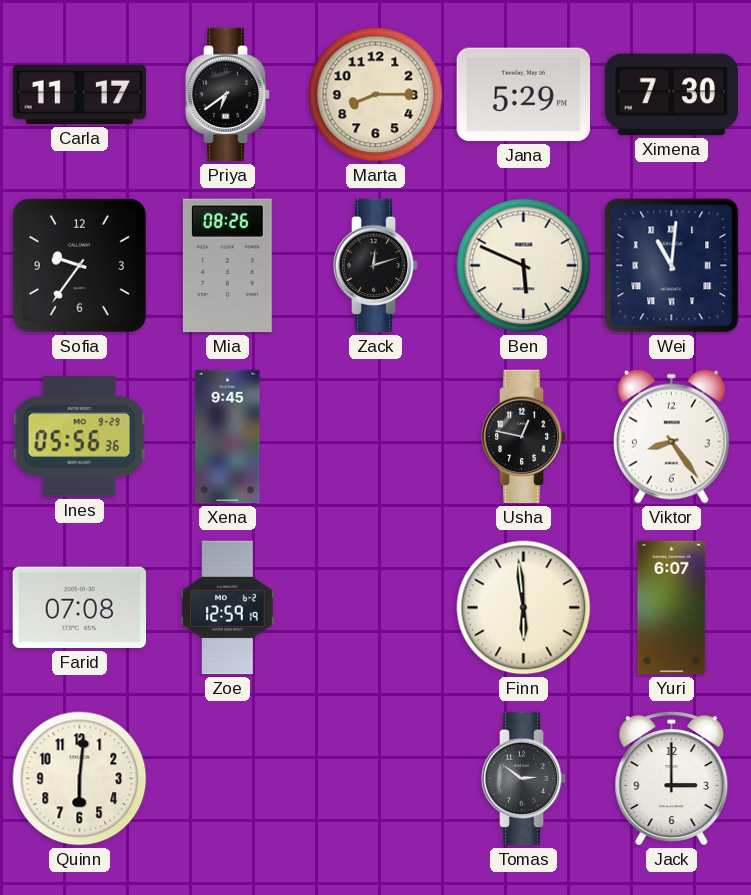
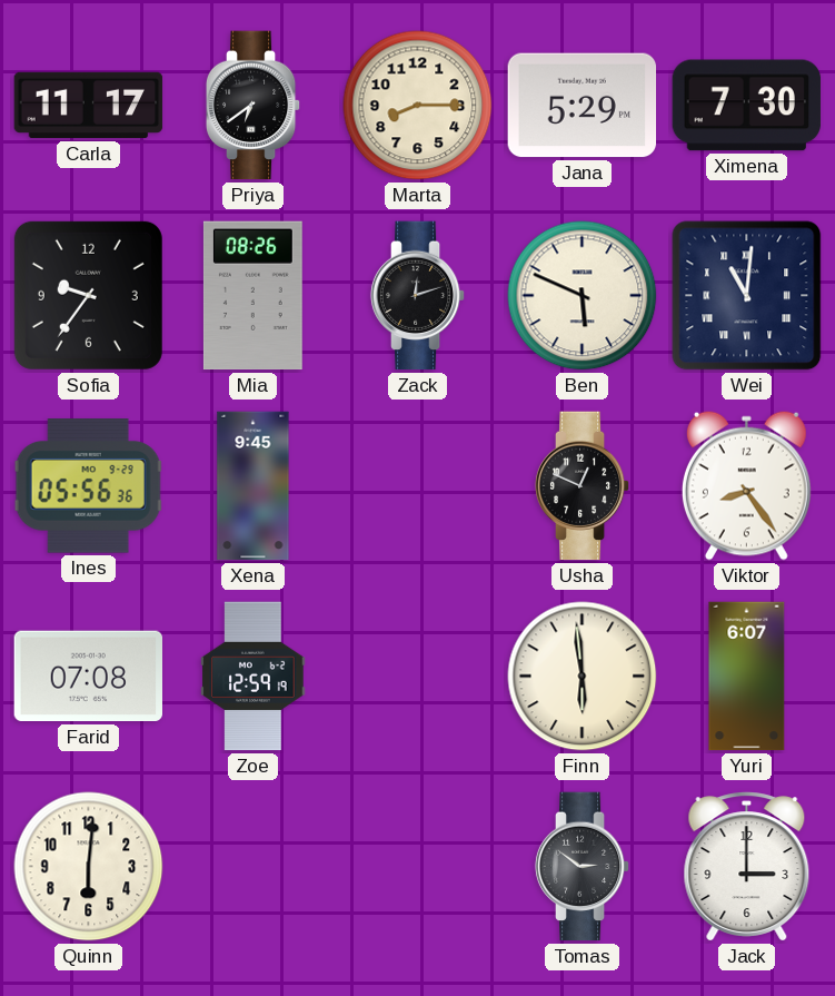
Usha: 12:47 -> 12:49 (583, 486)
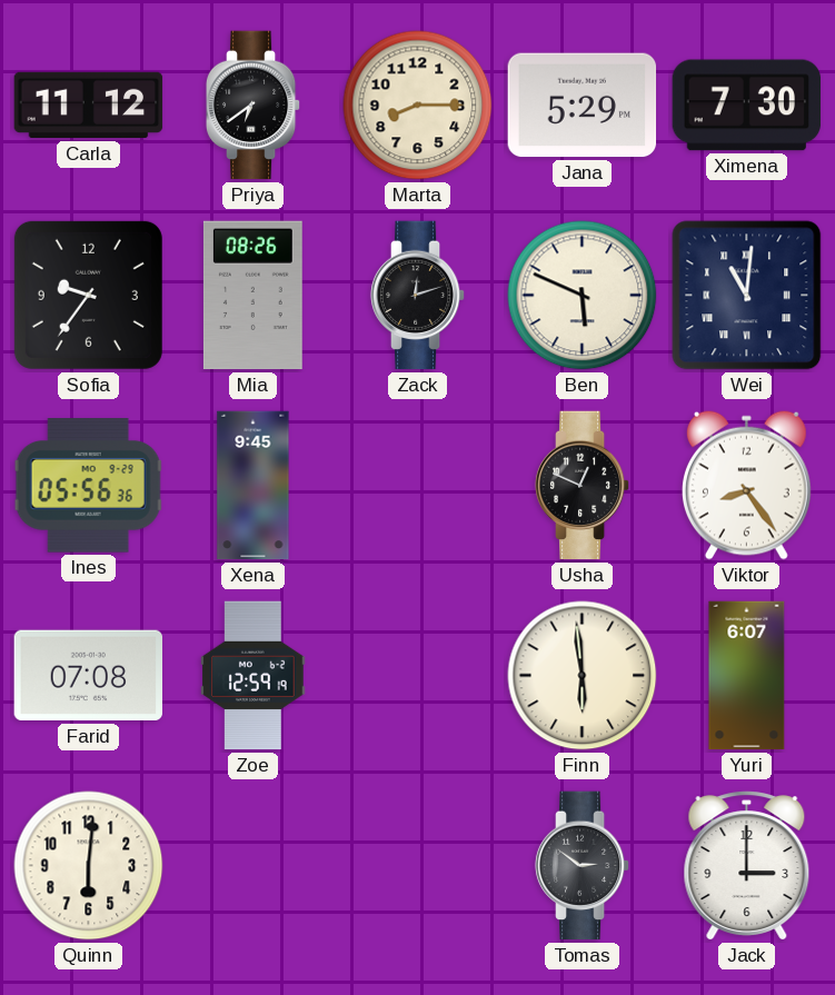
Carla: 11:17 -> 11:12 (89, 106)
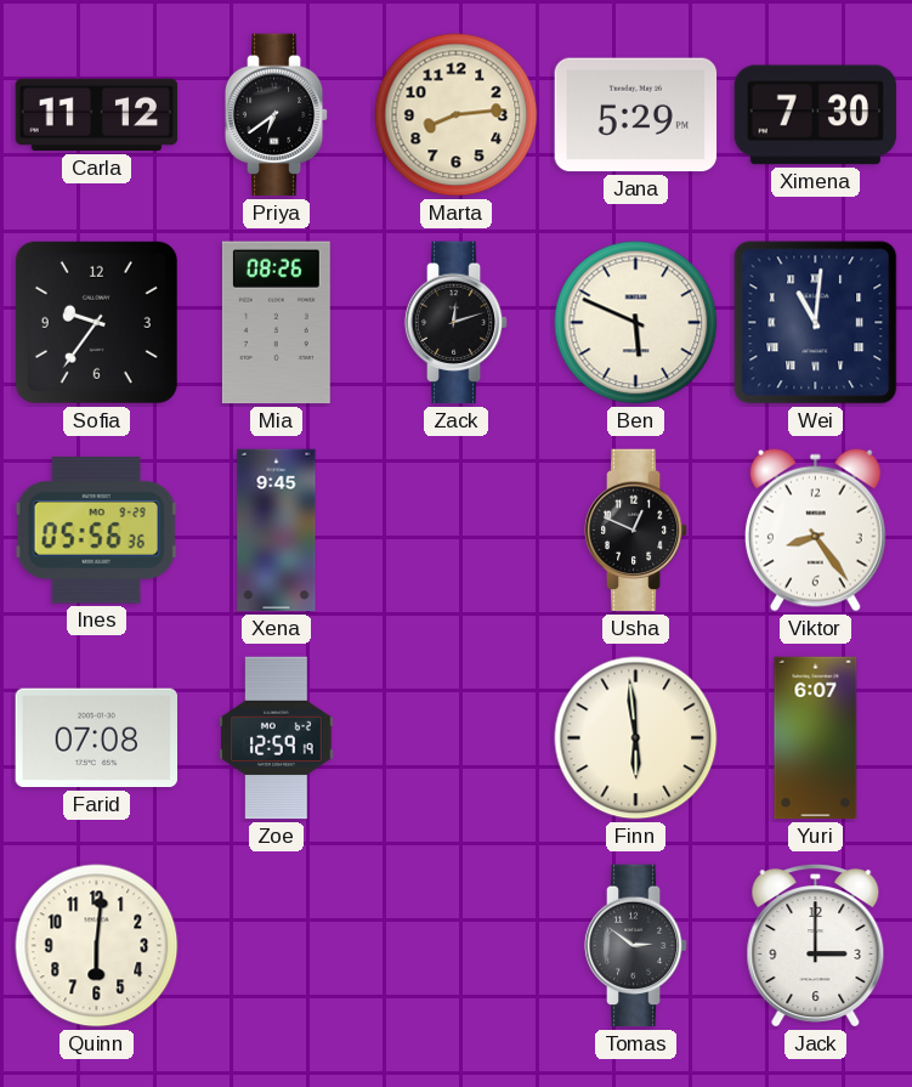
Marta: 8:15 -> 8:14 (457, 115)
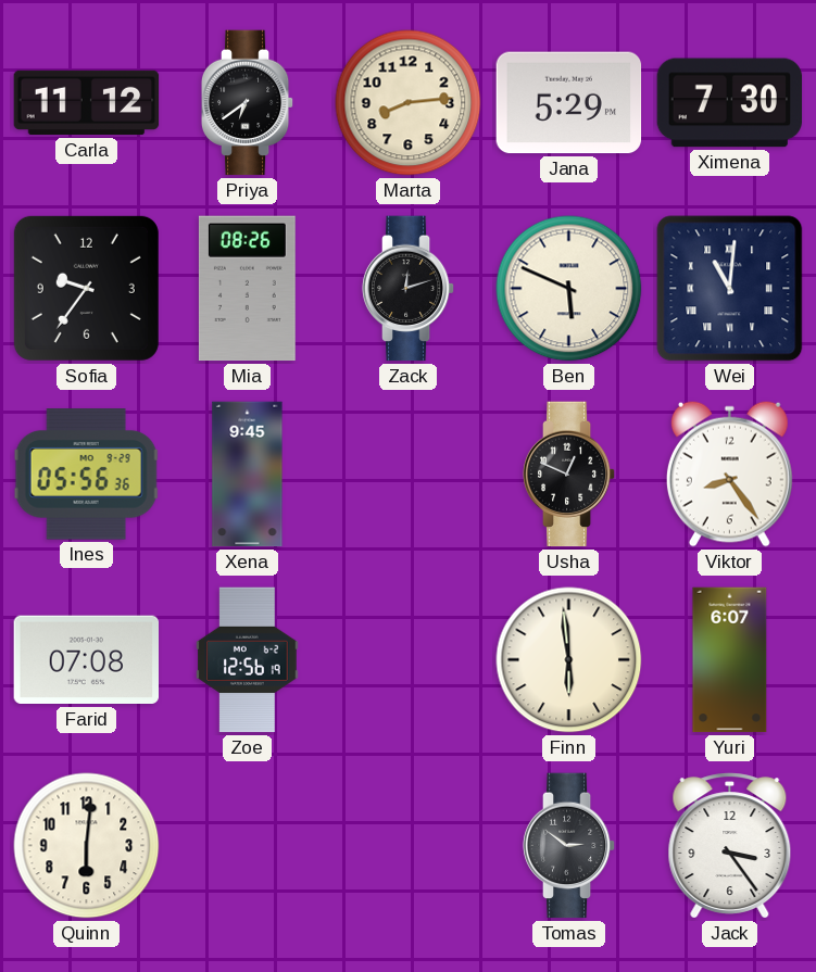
Zoe: 12:59 -> 12:56 (248, 660)
Jack: 3:00 -> 3:24 (730, 846)
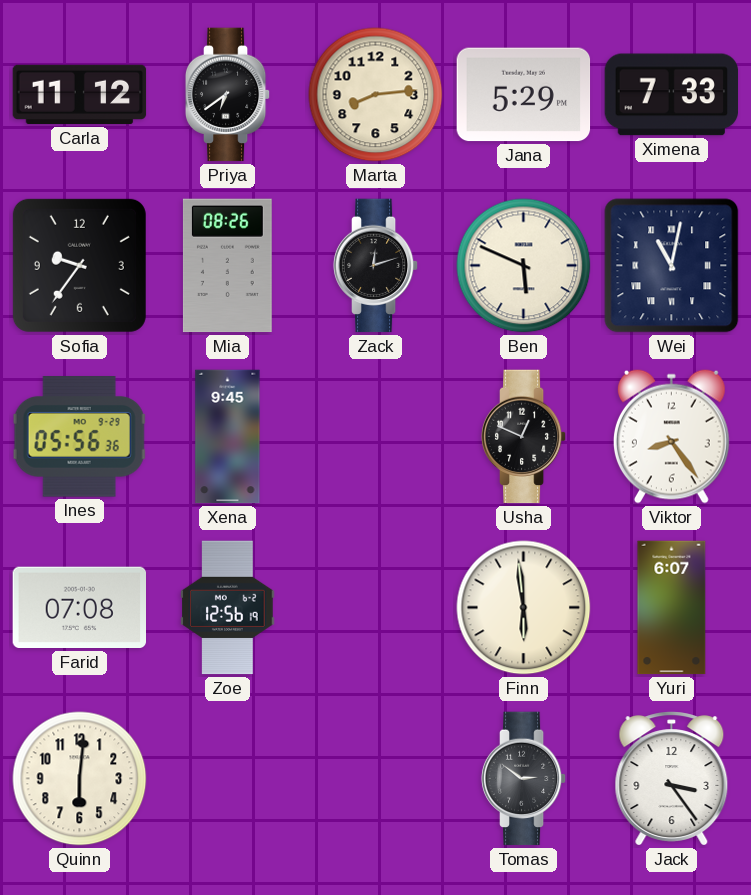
Ximena: 7:30 -> 7:33 (672, 95)
Wei: 11:01 -> 11:02 (672, 266)
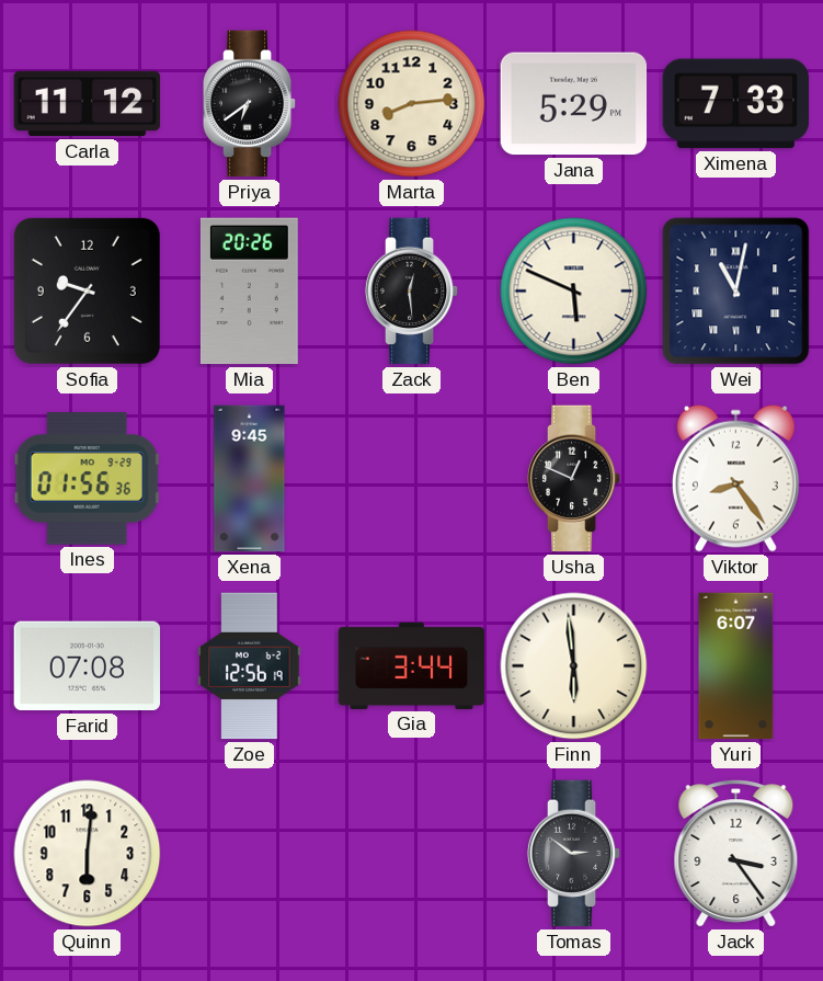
Mia: 08:26 -> 20:26 (249, 292)
Zack: 12:12 -> 12:29 (412, 292)
Ines: 05:56 -> 01:56 (88, 479)
Gia: none -> 3:44 (412, 665)
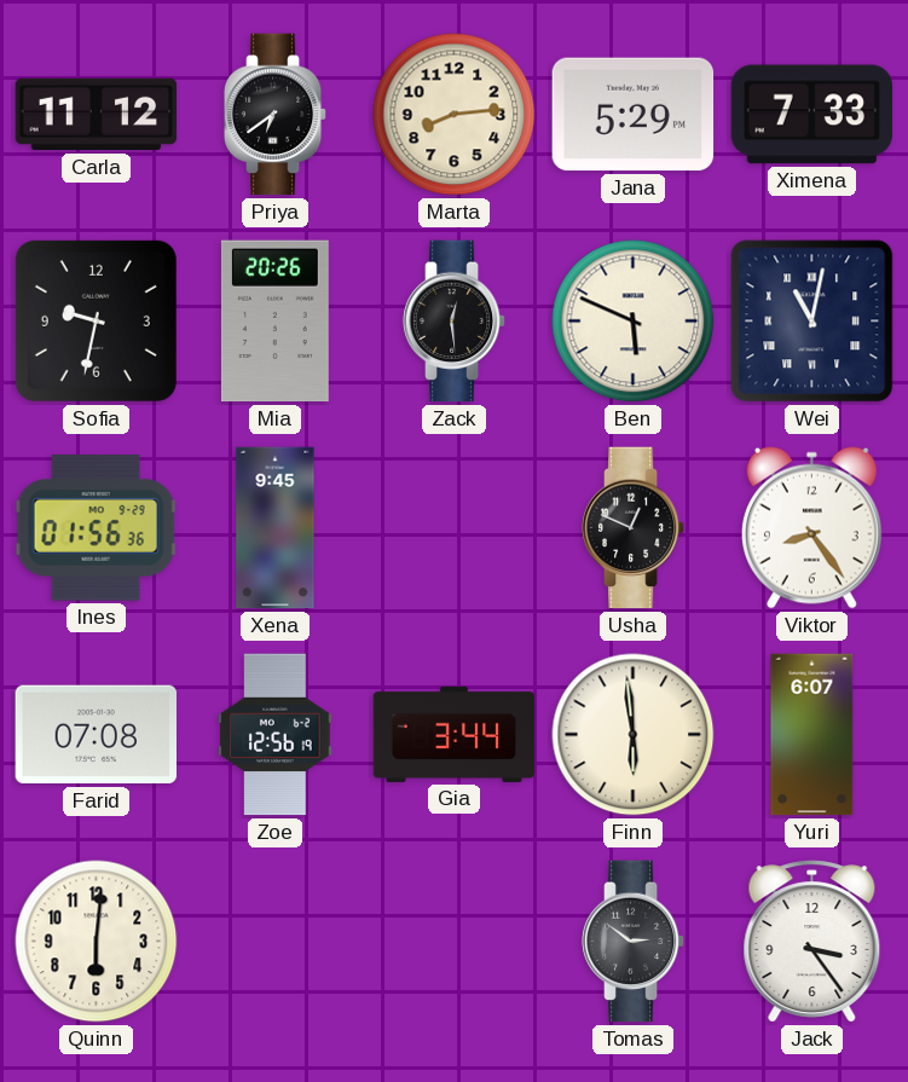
Sofia: 9:36 -> 9:32 (96, 320)
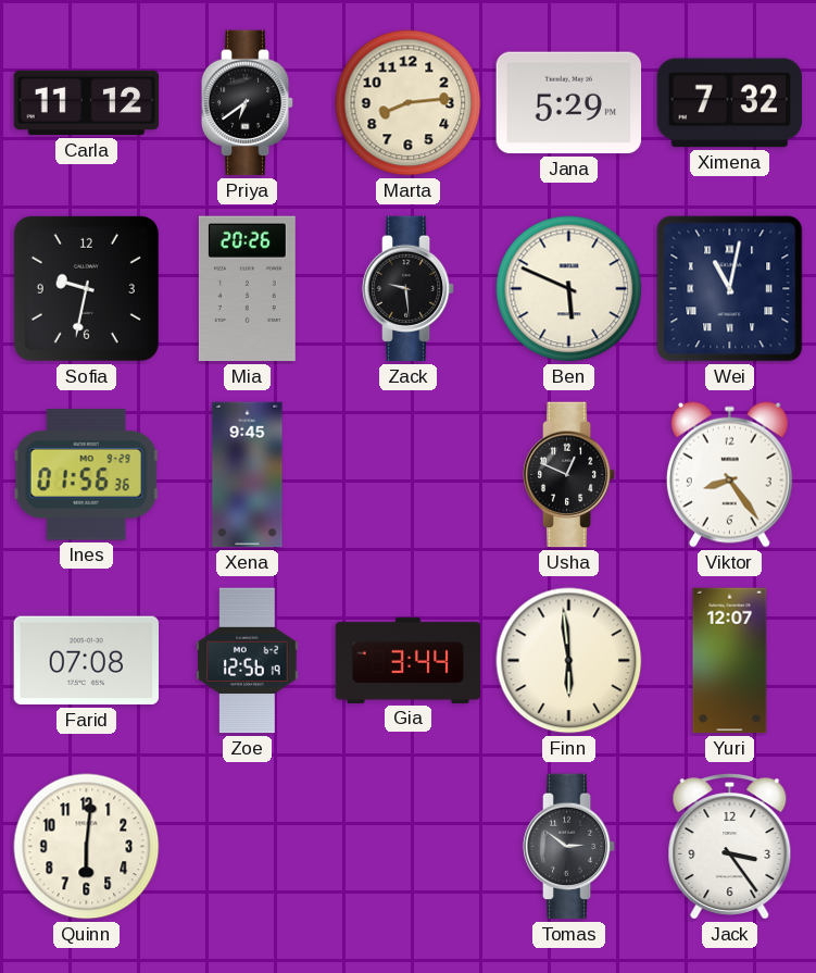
Ximena: 7:33 -> 7:32 (730, 103)
Zack: 12:29 -> 9:29 (409, 289)
Yuri: 6:07 -> 12:07 (730, 661)
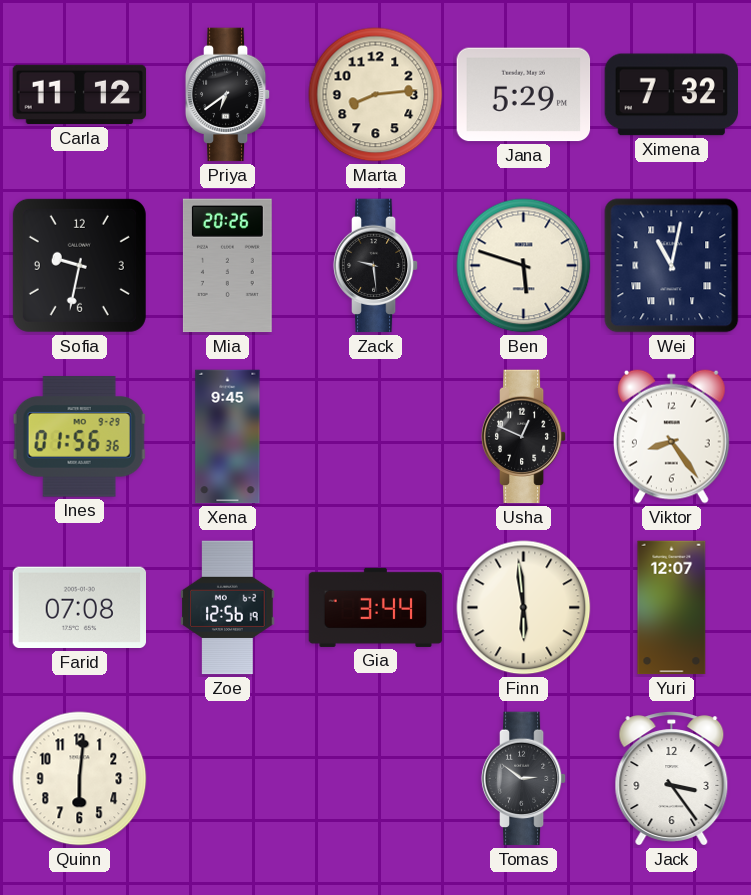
Ben: 5:49 -> 5:48 (524, 266)
